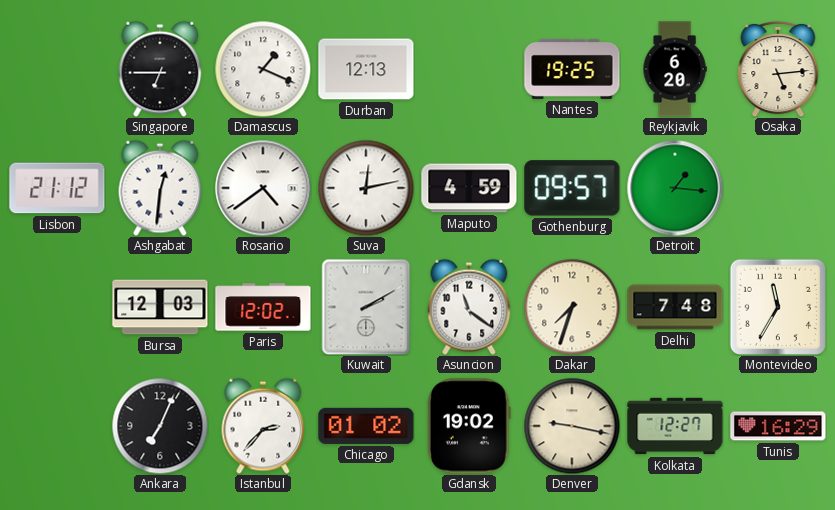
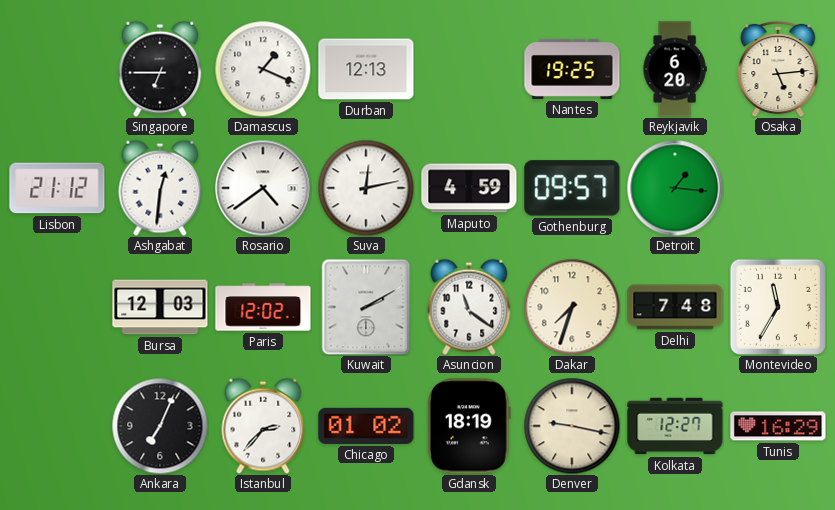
Gdansk: 19:02 -> 18:19 (469, 426)
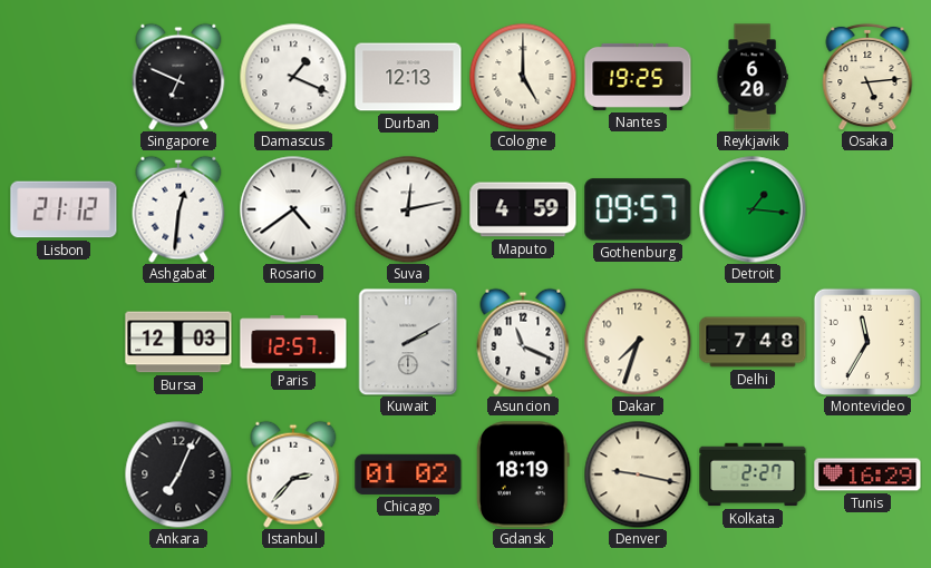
Singapore: 6:45 -> 6:49 (178, 77)
Cologne: none -> 5:00 (523, 77)
Paris: 12:02 -> 12:57 (293, 342)
Asuncion: 11:21 -> 11:19 (523, 342)
Kolkata: 12:27 -> 2:27 (753, 474)
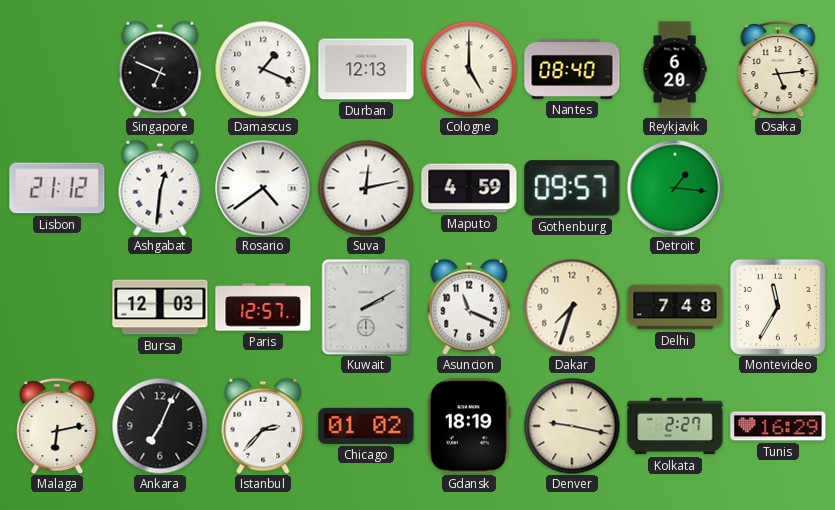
Nantes: 19:25 -> 08:40 (572, 69)
Malaga: none -> 6:13 (57, 426)
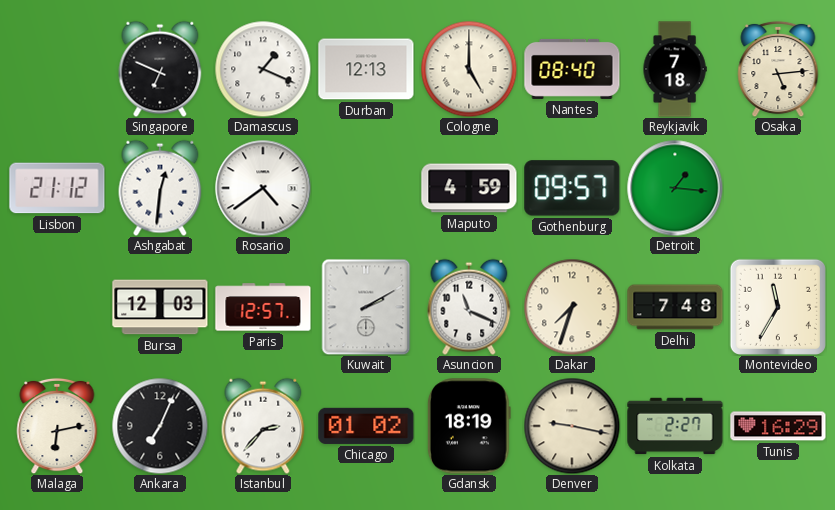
Reykjavik: 6:20 -> 7:18 (675, 69)
Suva: 12:13 -> none (366, 188)
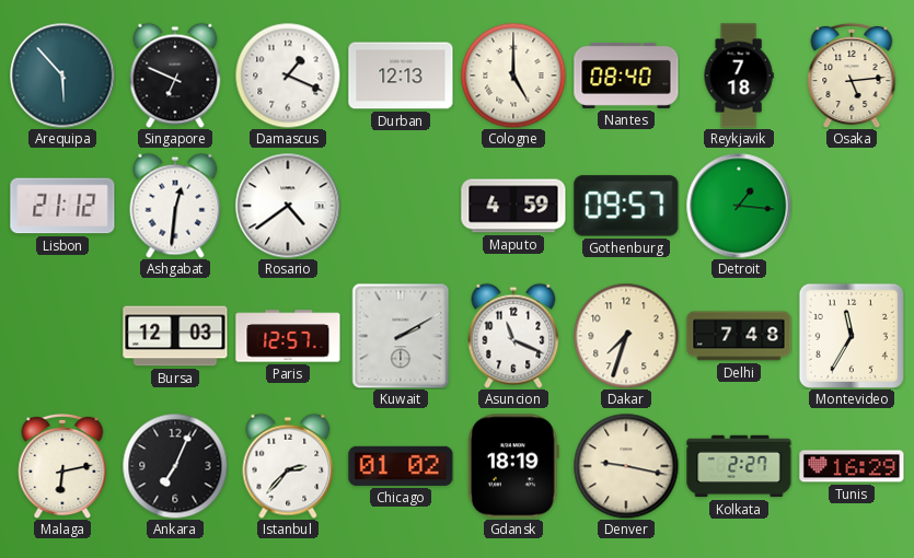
Arequipa: none -> 5:53 (62, 75)
